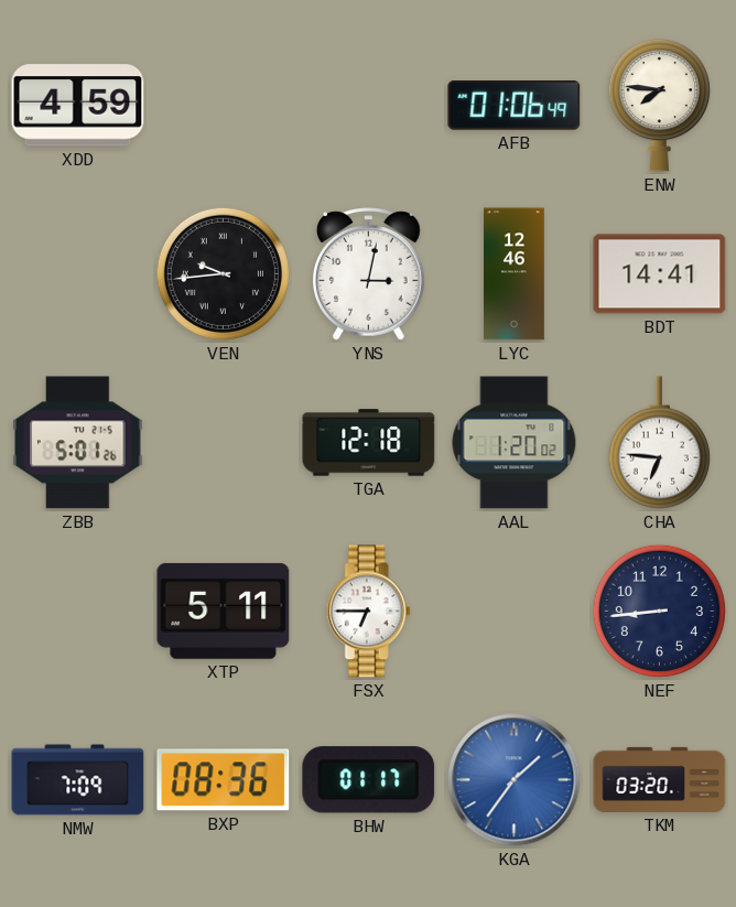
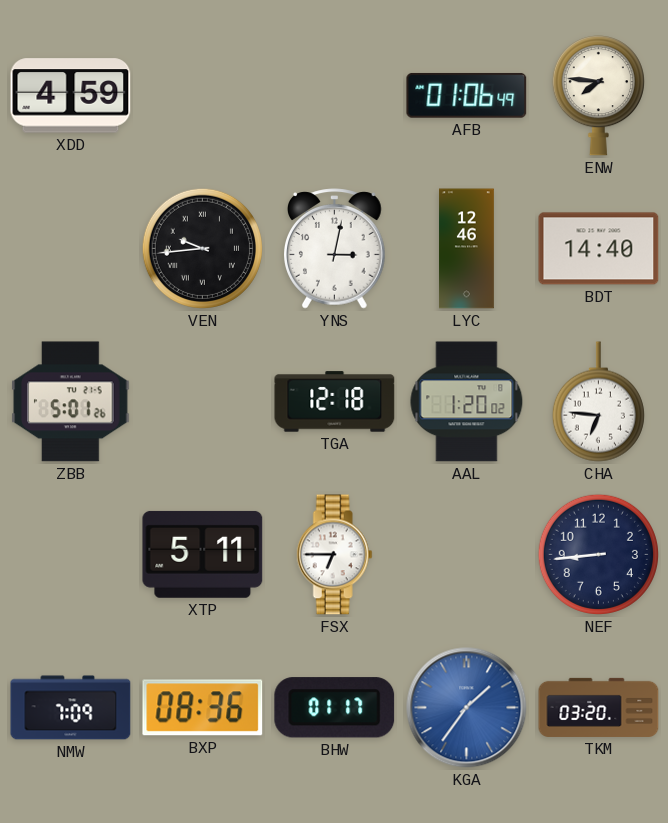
BDT: 14:41 -> 14:40 (599, 249)
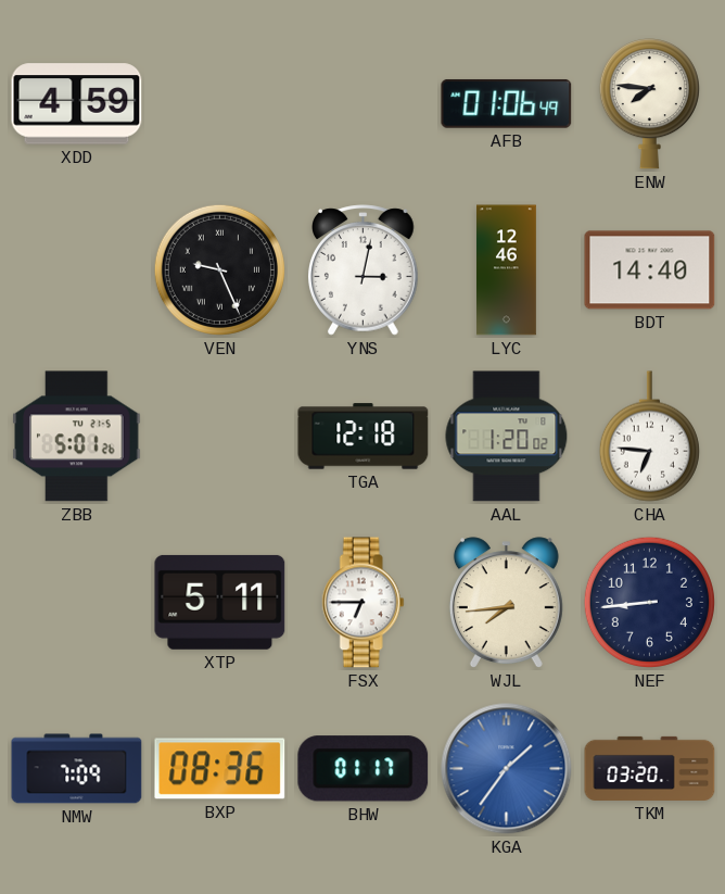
VEN: 9:44 -> 9:26 (219, 269)
WJL: none -> 7:44 (506, 603)
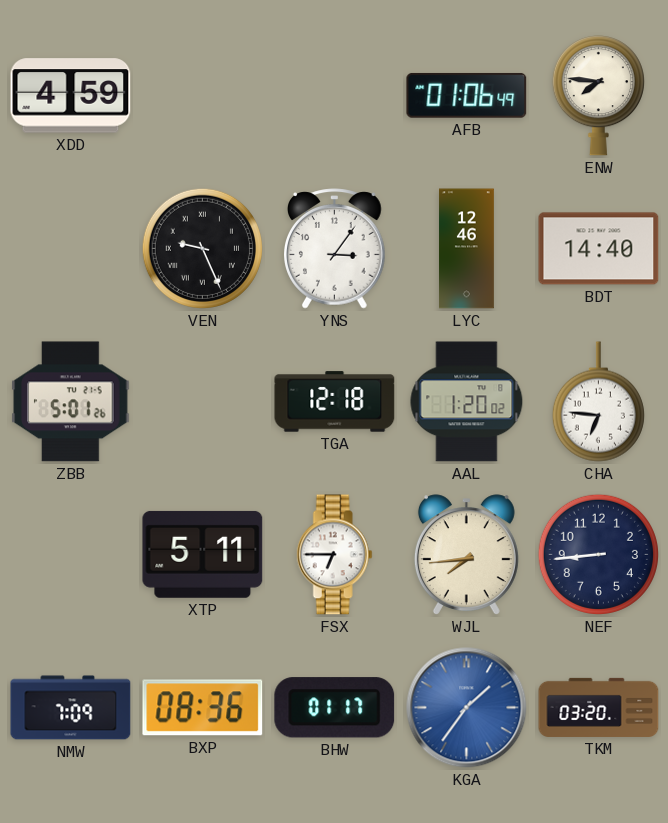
YNS: 3:02 -> 3:06 (335, 249)
